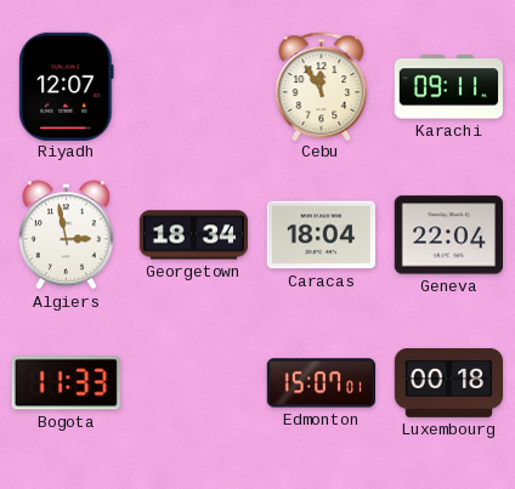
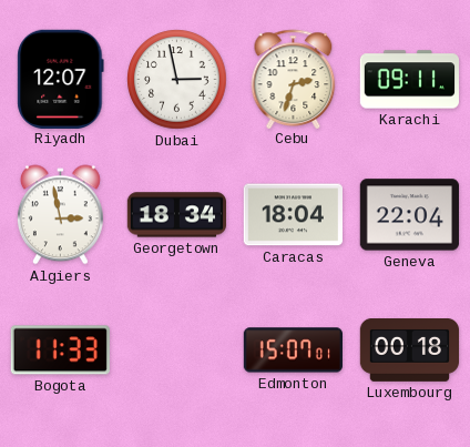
Dubai: none -> 2:58 (177, 80)
Cebu: 11:55 -> 2:33 (294, 79)
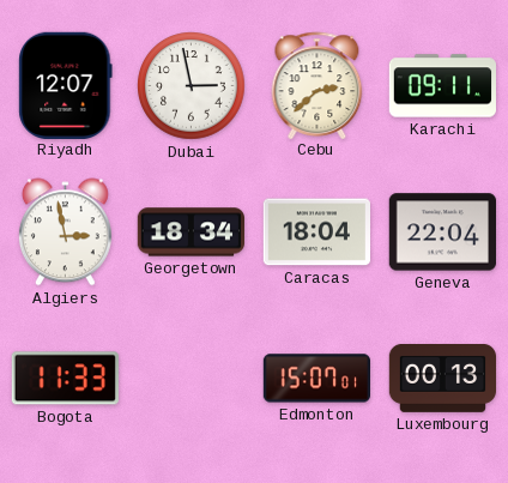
Cebu: 2:33 -> 2:38 (317, 85)
Luxembourg: 00:18 -> 00:13 (443, 379)
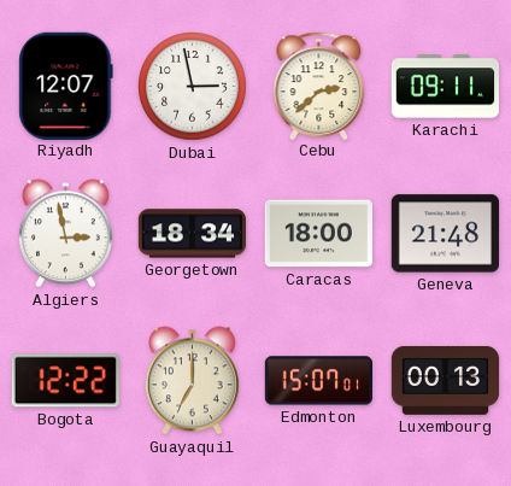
Caracas: 18:04 -> 18:00 (318, 234)
Geneva: 22:04 -> 21:48 (445, 234)
Bogota: 11:33 -> 12:22 (65, 381)
Guayaquil: none -> 7:00 (192, 381)
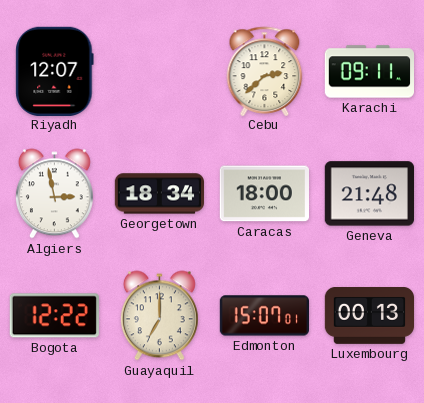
Dubai: 2:58 -> none (193, 87)
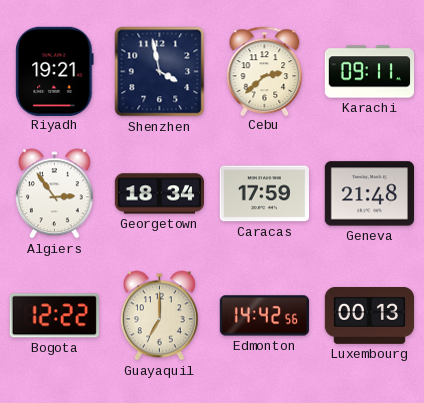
Riyadh: 12:07 -> 19:21 (55, 71)
Shenzhen: none -> 3:58 (160, 72)
Algiers: 2:58 -> 2:54 (54, 194)
Caracas: 18:00 -> 17:59 (264, 194)
Edmonton: 15:07 -> 14:42 (264, 316)
